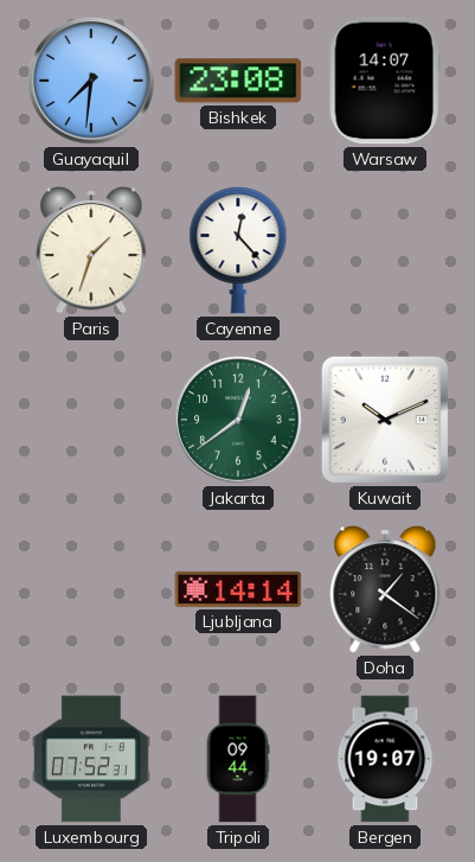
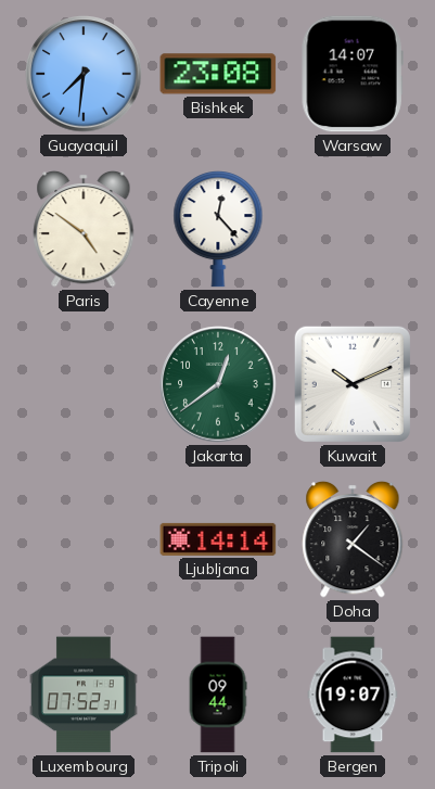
Paris: 1:33 -> 4:51 (84, 229)
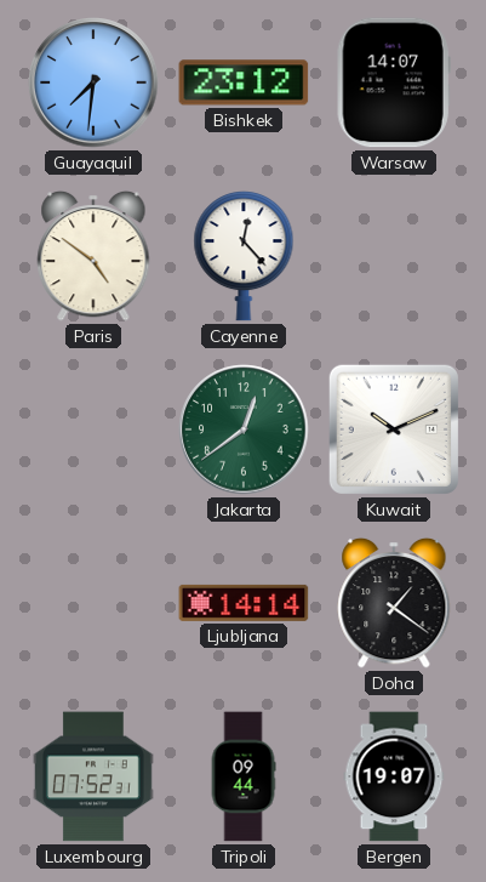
Bishkek: 23:08 -> 23:12 (244, 82)
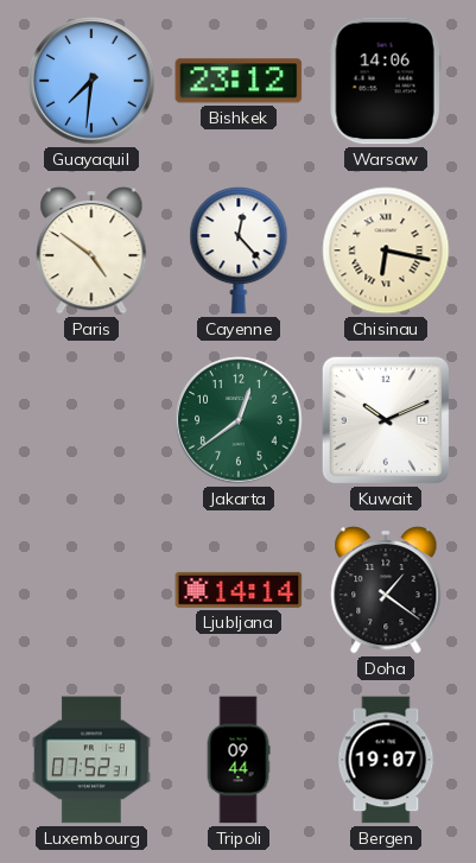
Warsaw: 14:07 -> 14:06 (386, 81)
Chisinau: none -> 6:17 (386, 250)
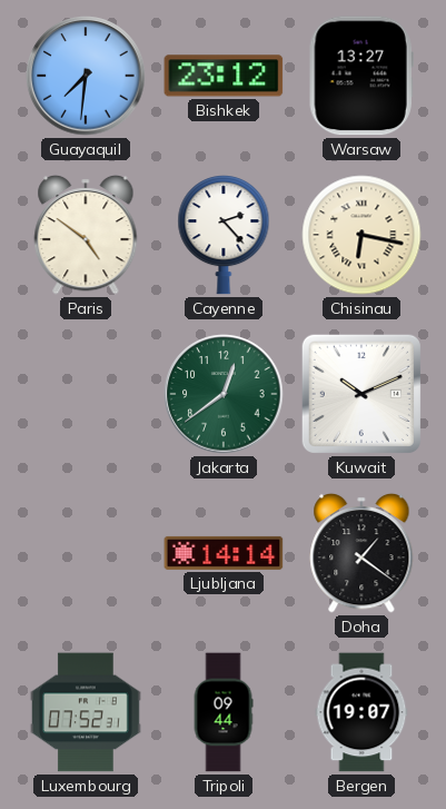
Warsaw: 14:06 -> 13:27 (361, 76)
Cayenne: 12:23 -> 2:23 (224, 236)
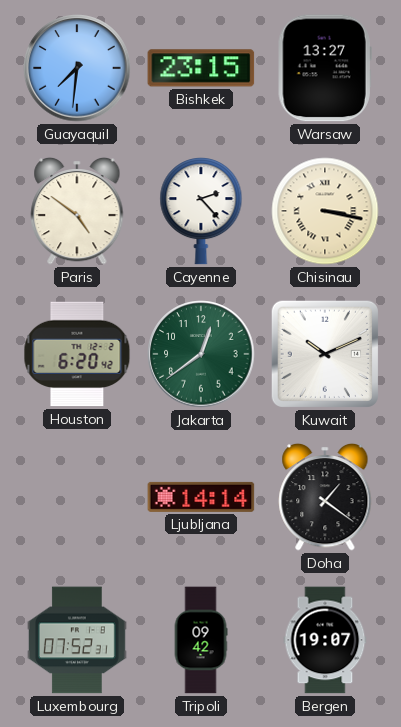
Bishkek: 23:12 -> 23:15 (201, 68)
Chisinau: 6:17 -> 3:17 (325, 211)
Houston: none -> 6:20 (77, 354)
Tripoli: 09:44 -> 09:42 (201, 640)
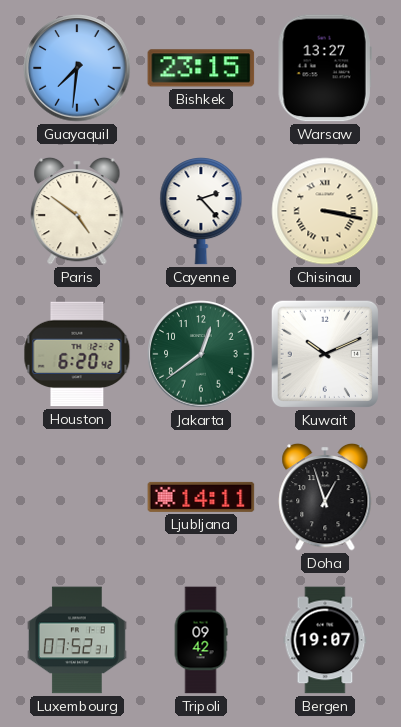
Ljubljana: 14:14 -> 14:11 (201, 497)
Doha: 1:21 -> 12:57 (325, 497)
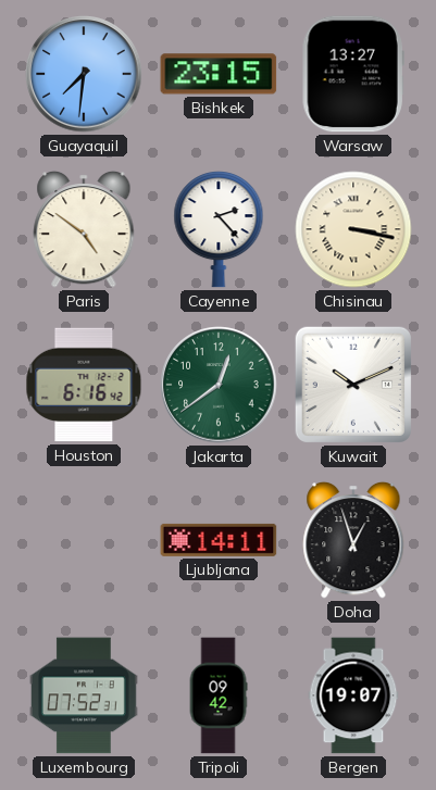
Houston: 6:20 -> 6:16 (84, 385)
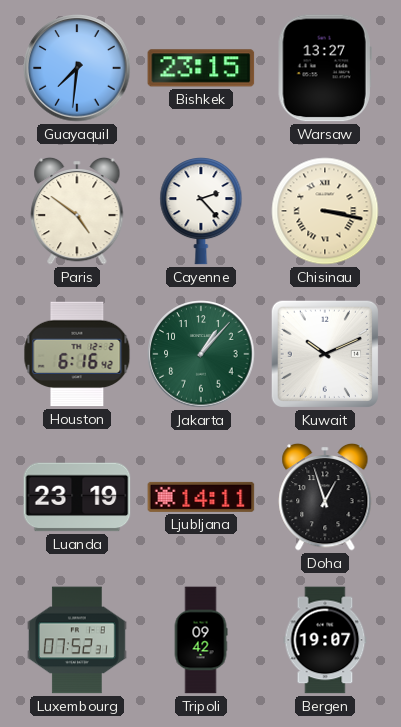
Jakarta: 12:39 -> 1:07 (201, 354)
Luanda: none -> 23:19 (77, 497)
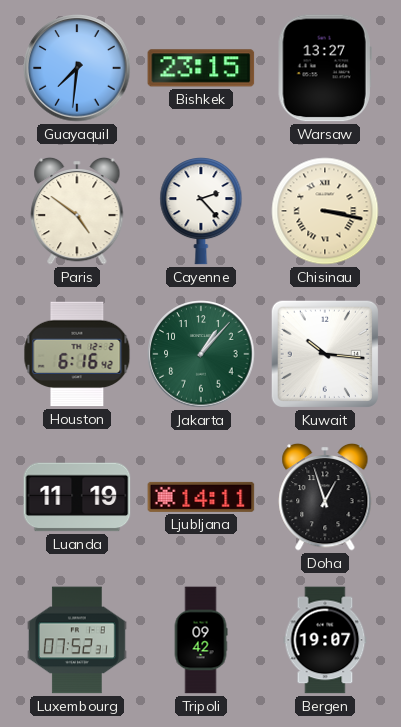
Kuwait: 10:11 -> 10:16 (325, 354)
Luanda: 23:19 -> 11:19 (77, 497)
